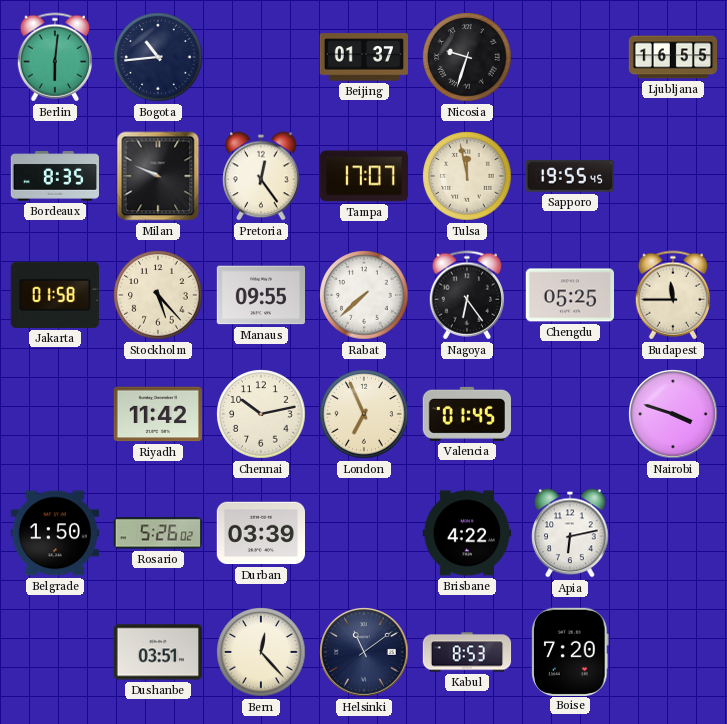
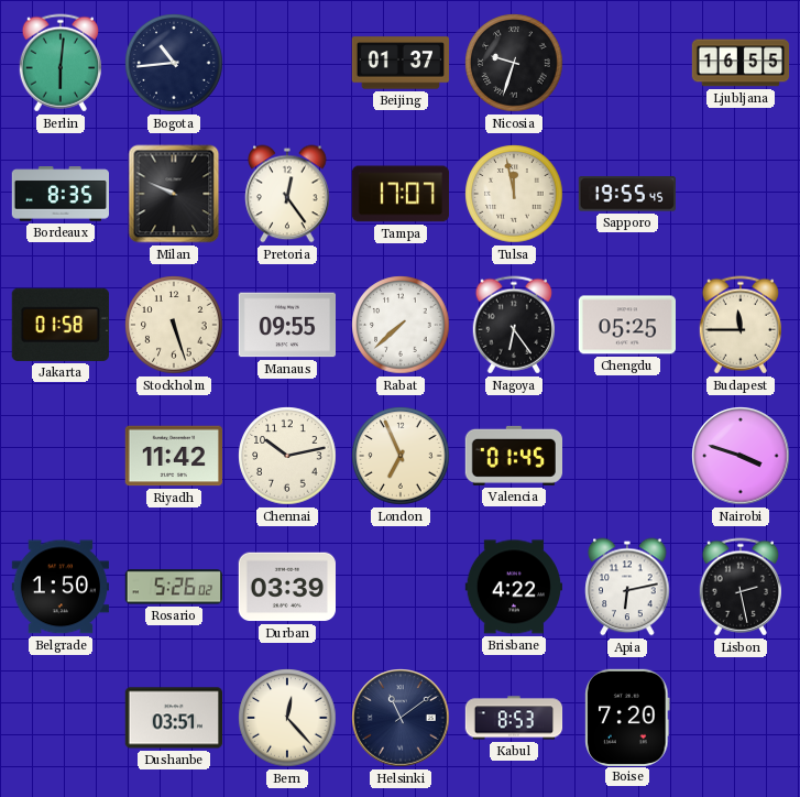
Stockholm: 5:23 -> 5:27 (174, 325)
Lisbon: none -> 2:28 (739, 587)
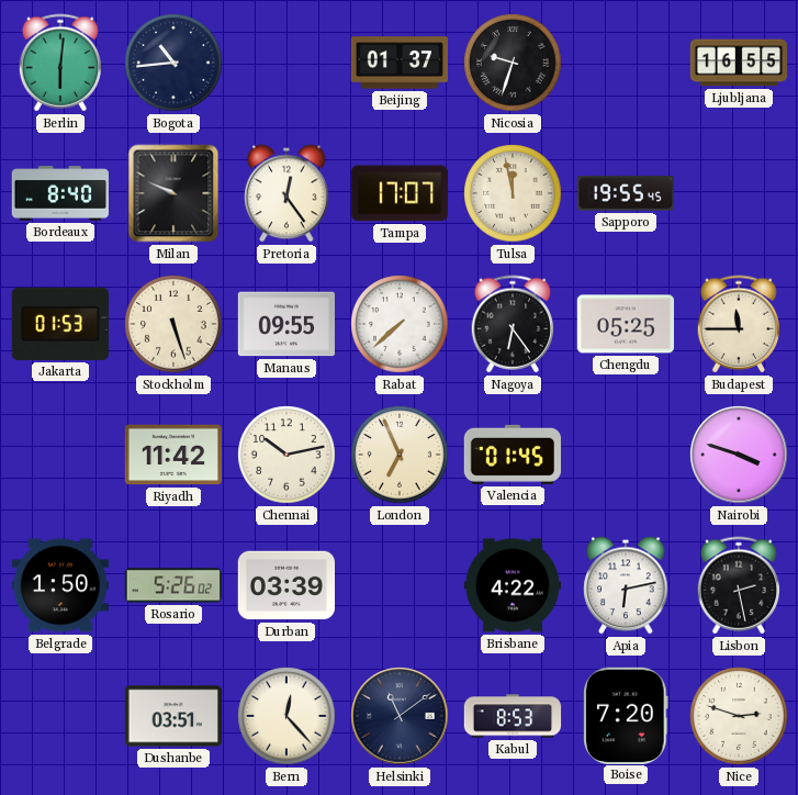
Bordeaux: 8:35 -> 8:40 (59, 193)
Jakarta: 01:58 -> 01:53 (60, 324)
Nice: none -> 2:48 (739, 716)
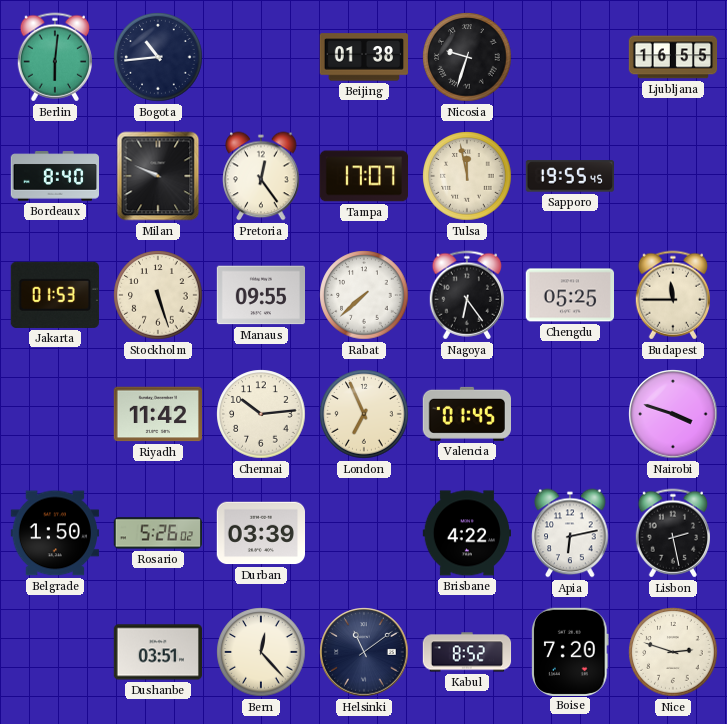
Beijing: 01:37 -> 01:38 (363, 57)
Chennai: 10:13 -> 10:14 (261, 414)
Kabul: 8:53 -> 8:52 (467, 652)
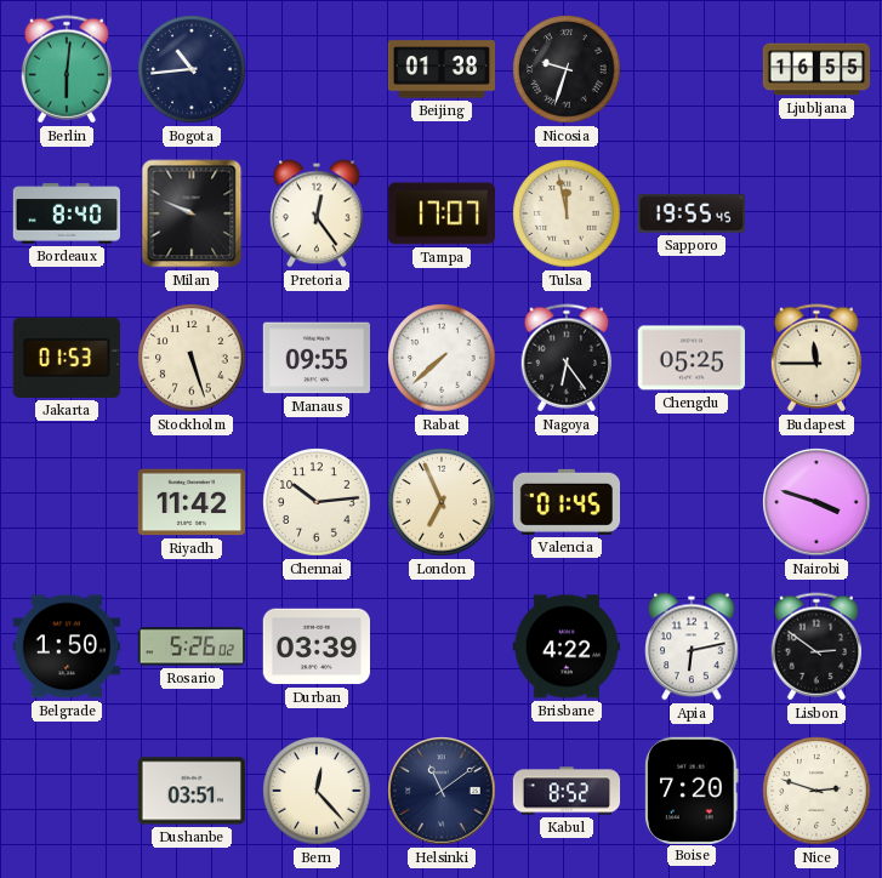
Lisbon: 2:28 -> 2:51 (815, 646)
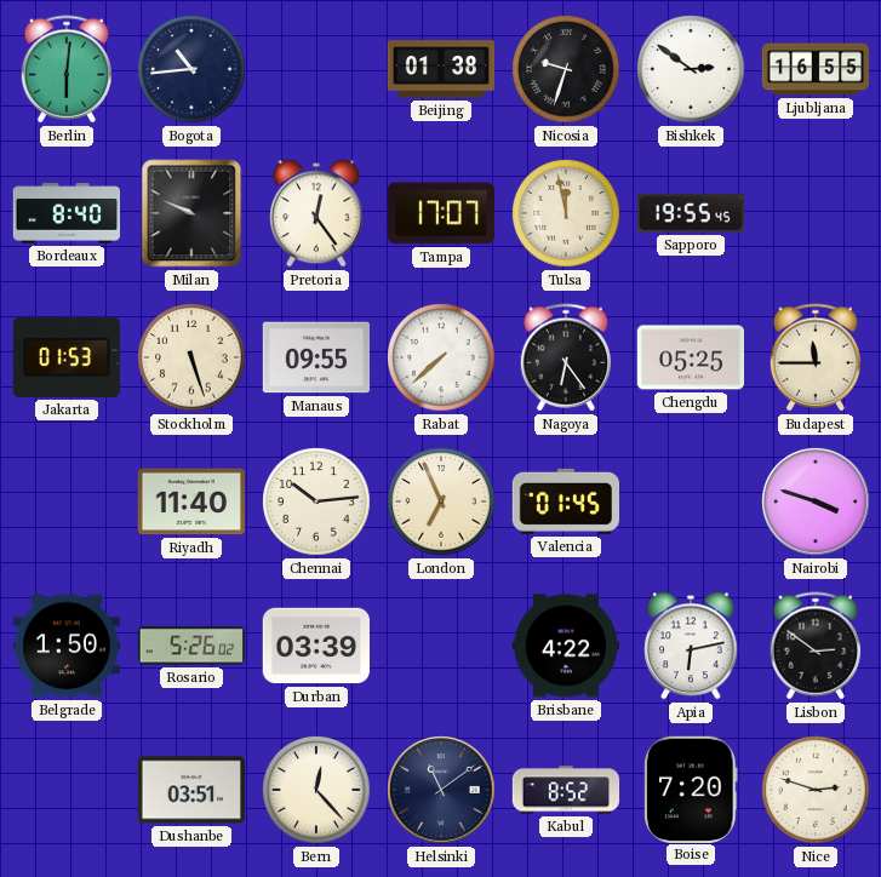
Bishkek: none -> 2:51 (691, 69)
Riyadh: 11:42 -> 11:40 (190, 501)
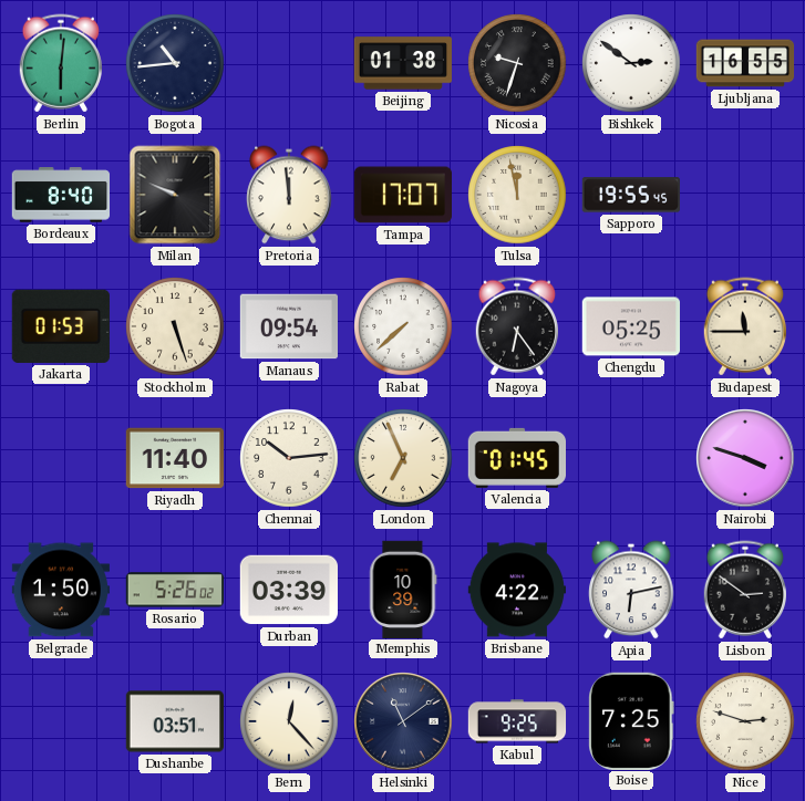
Pretoria: 12:24 -> 11:59 (289, 195)
Manaus: 09:55 -> 09:54 (289, 326)
Memphis: none -> 10:39 (403, 589)
Kabul: 8:52 -> 9:25 (517, 721)
Boise: 7:20 -> 7:25 (631, 720)
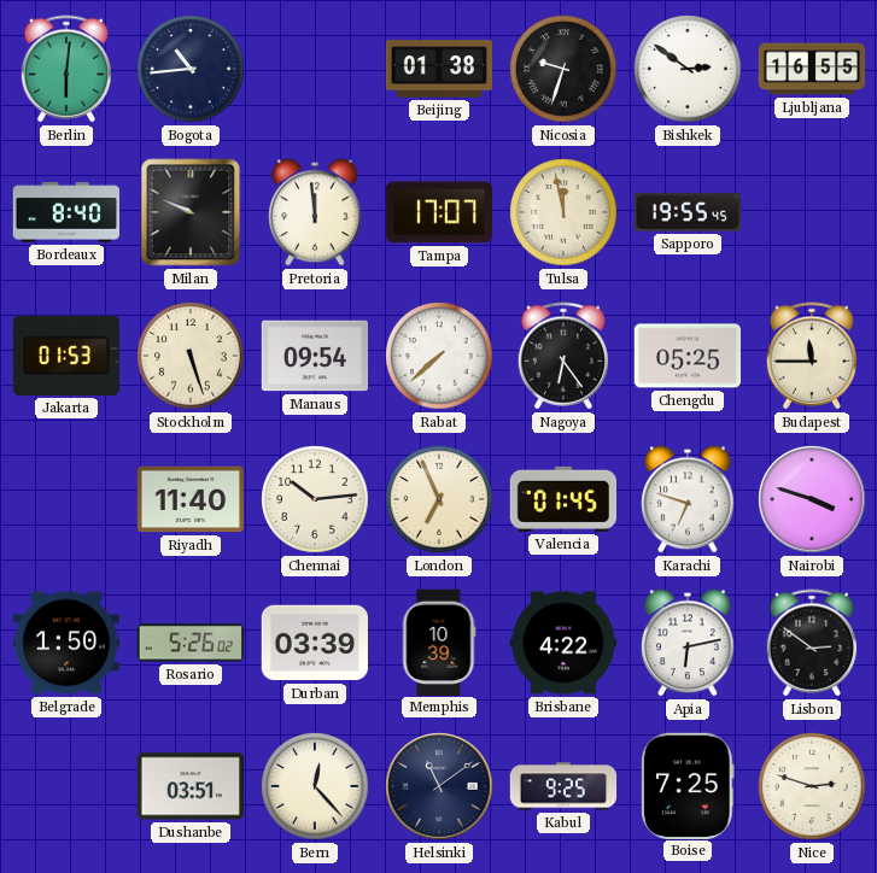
Karachi: none -> 6:48 (688, 499)
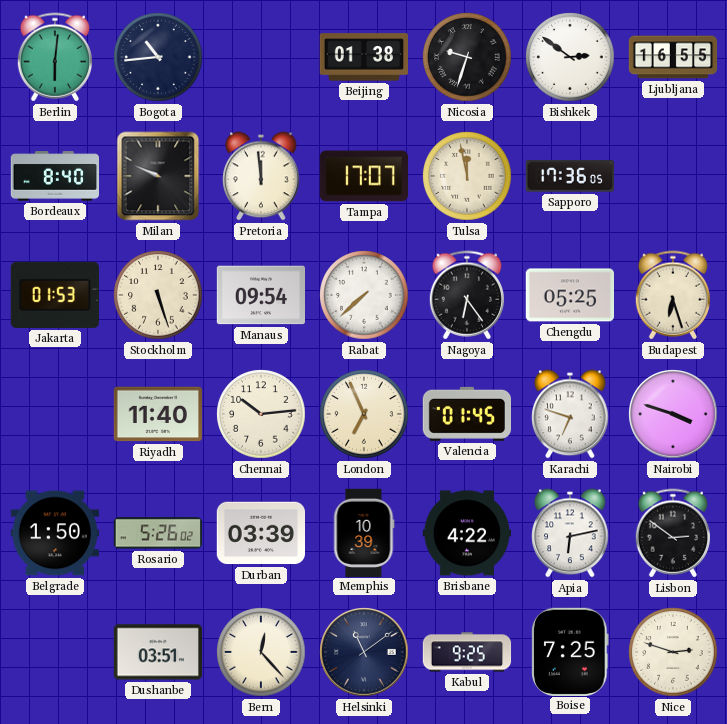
Sapporo: 19:55 -> 17:36 (569, 176)
Budapest: 11:45 -> 6:27 (672, 295)
